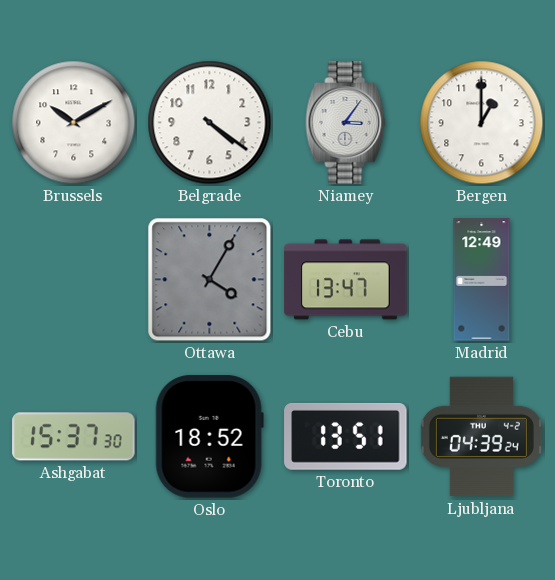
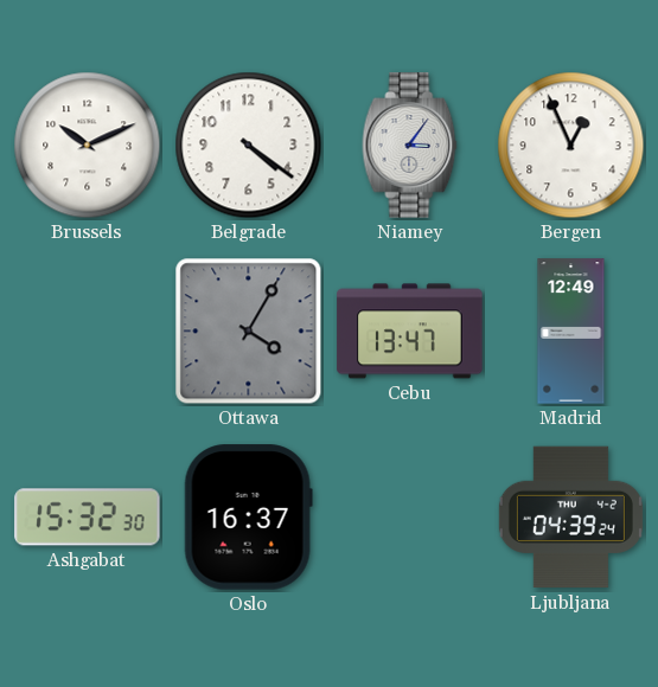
Brussels: 10:10 -> 10:11 (88, 146)
Bergen: 1:00 -> 12:56 (571, 146)
Ashgabat: 15:37 -> 15:32 (88, 518)
Oslo: 18:52 -> 16:37 (248, 518)
Toronto: 13:51 -> none (346, 436)
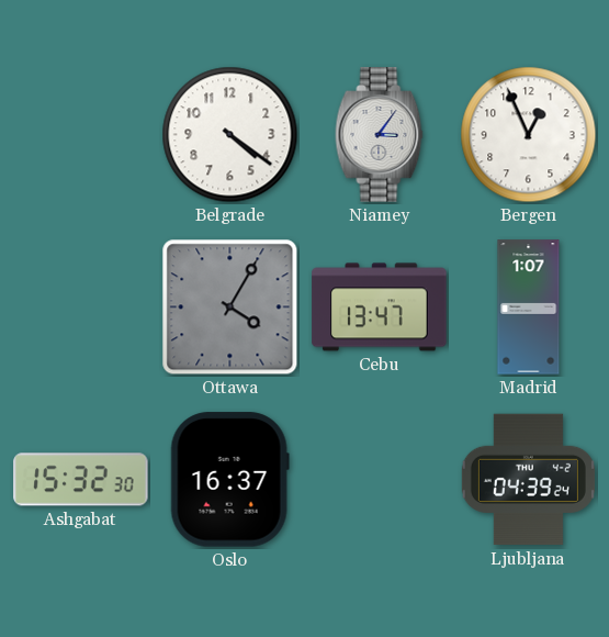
Brussels: 10:11 -> none (88, 146)
Madrid: 12:49 -> 1:07 (529, 308)
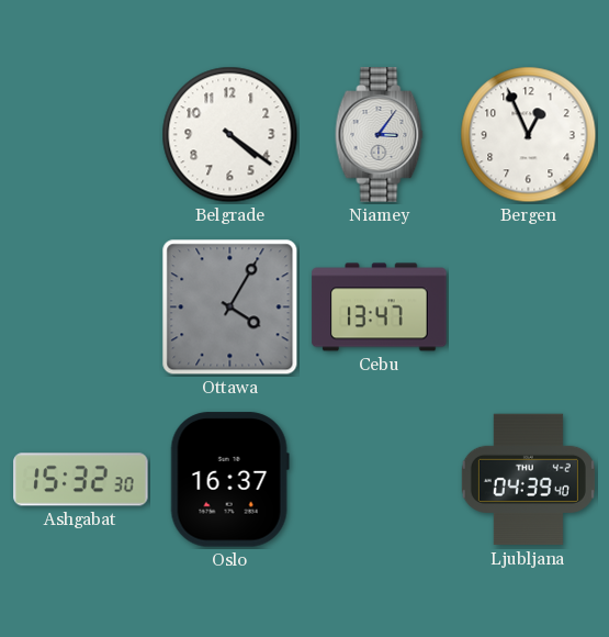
Madrid: 1:07 -> none (529, 308)
Ljubljana: 04:39:24 -> 04:39:40 (528, 480)
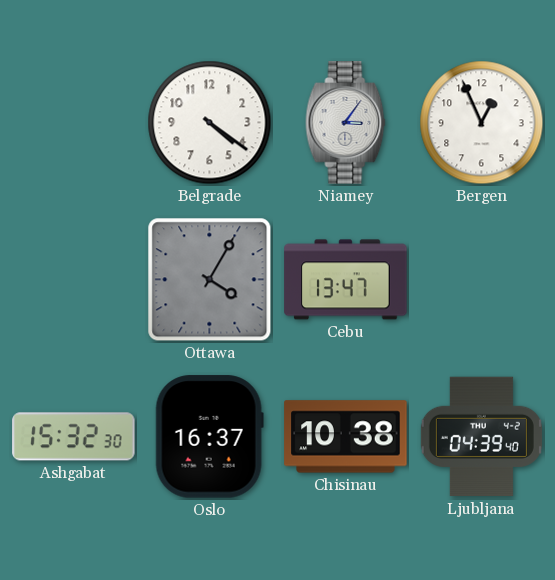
Chisinau: none -> 10:38 (346, 437)
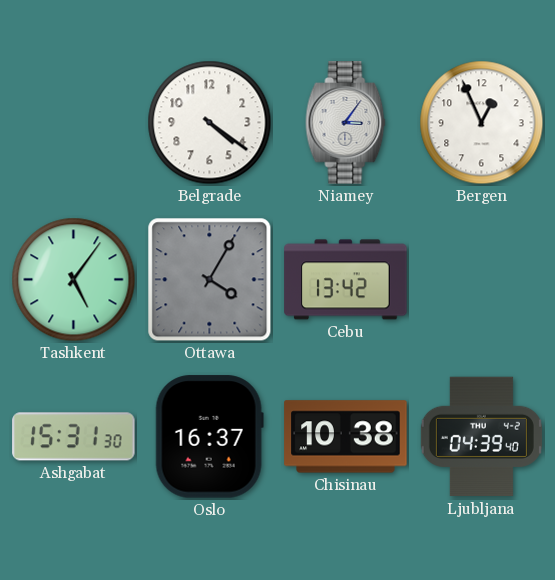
Tashkent: none -> 5:06 (74, 280)
Cebu: 13:47 -> 13:42 (346, 280)
Ashgabat: 15:32 -> 15:31 (74, 437)
